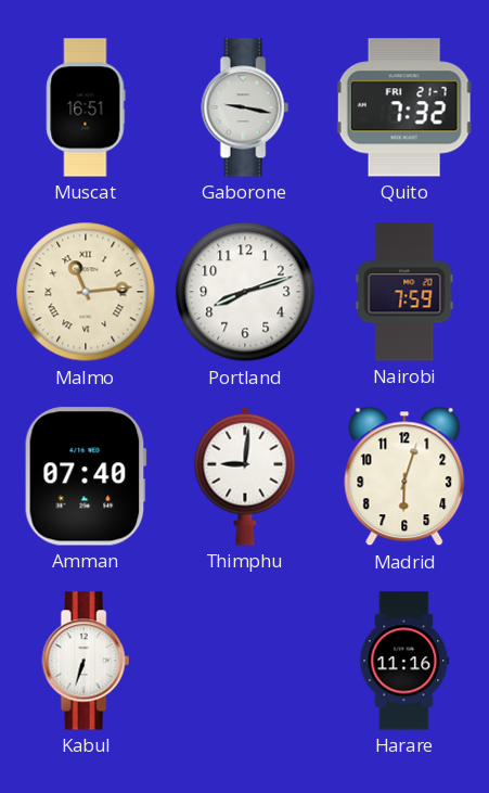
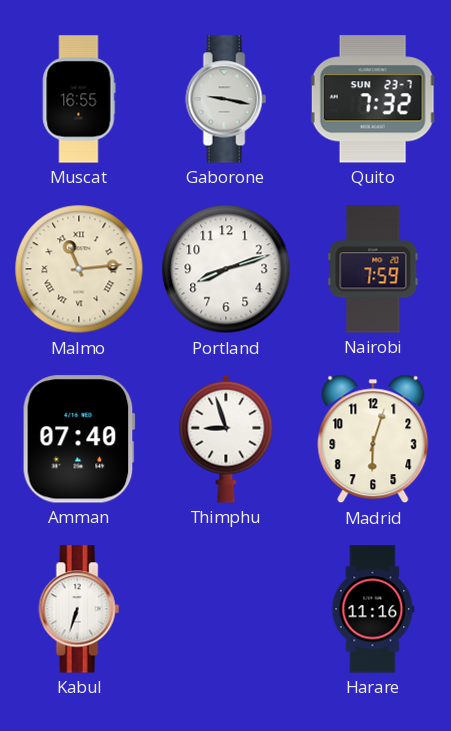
Muscat: 16:51 -> 16:55 (79, 99)
Quito date: FRI 21-7 -> SUN 23-7 (373, 99)
Thimphu: 9:01 -> 8:57 (226, 439)
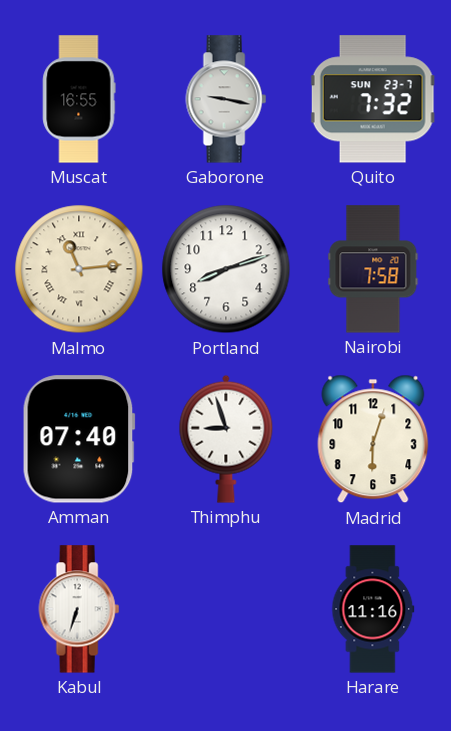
Nairobi: 7:59 -> 7:58 (373, 269)
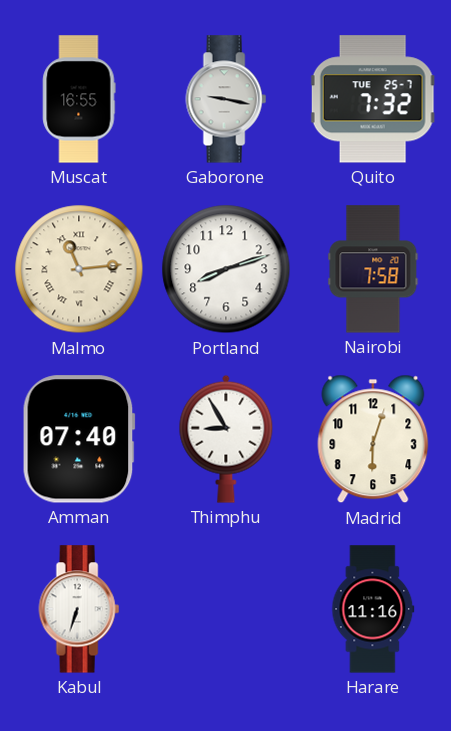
Quito date: SUN 23-7 -> TUE 25-7 (373, 99)
Thimphu: 8:57 -> 8:55 (226, 439)
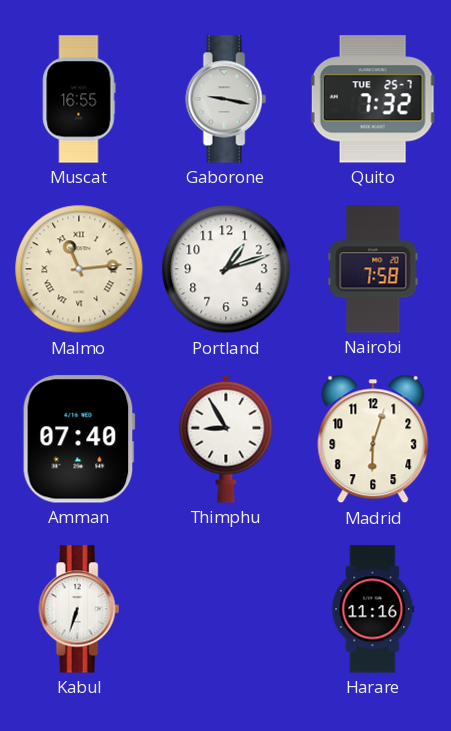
Portland: 8:12 -> 1:12 (226, 269)
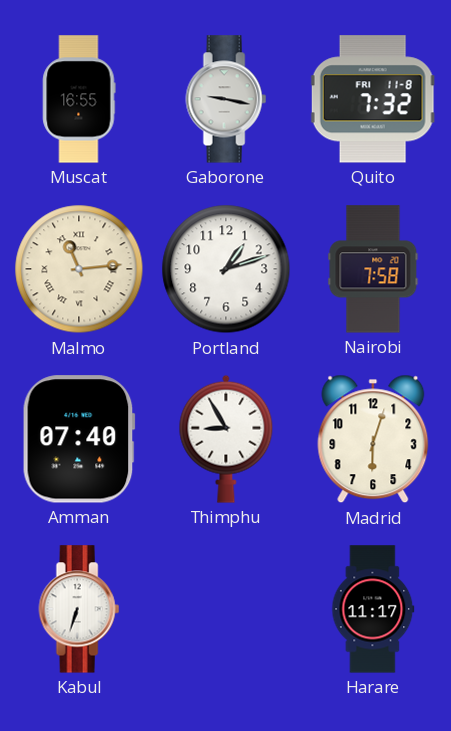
Quito date: TUE 25-7 -> FRI 11-8 (373, 99)
Harare: 11:16 -> 11:17 (373, 609)
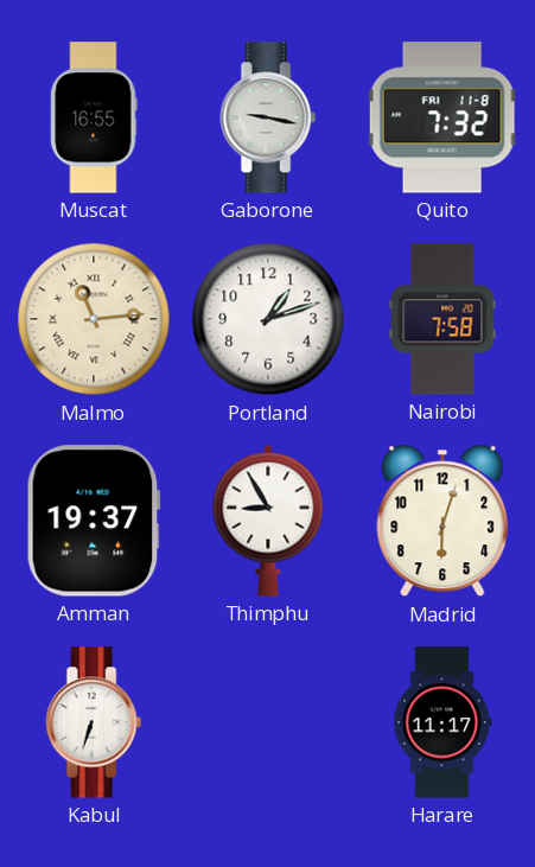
Amman: 07:40 -> 19:37 (94, 521)
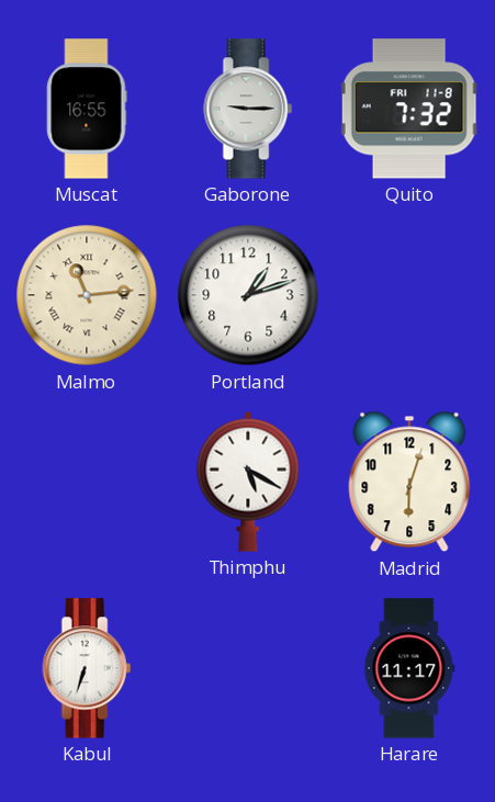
Gaborone: 9:17 -> 9:15 (248, 109)
Nairobi: 7:58 -> none (442, 319)
Amman: 19:37 -> none (94, 521)
Thimphu: 8:55 -> 5:20 (248, 482)
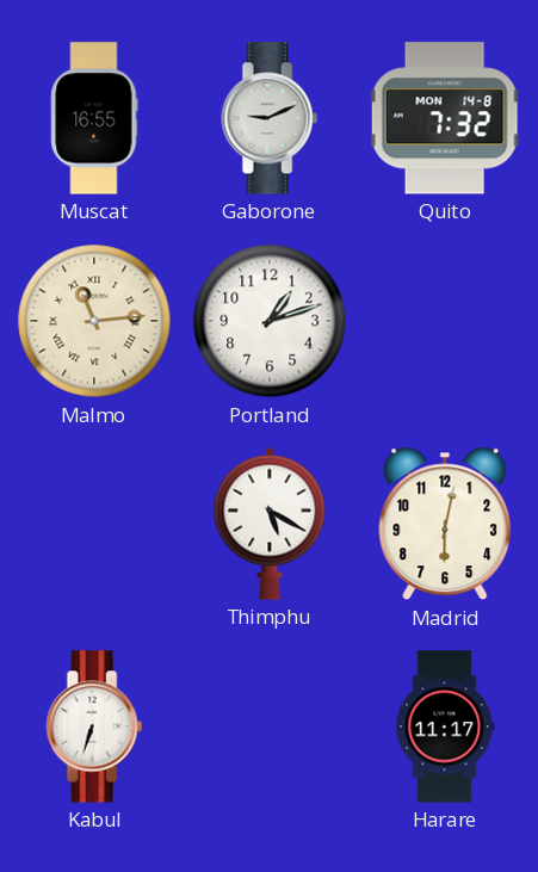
Gaborone: 9:15 -> 9:11 (270, 118)
Quito date: FRI 11-8 -> MON 14-8 (445, 118)
Madrid: 6:03 -> 6:02 (445, 524)
